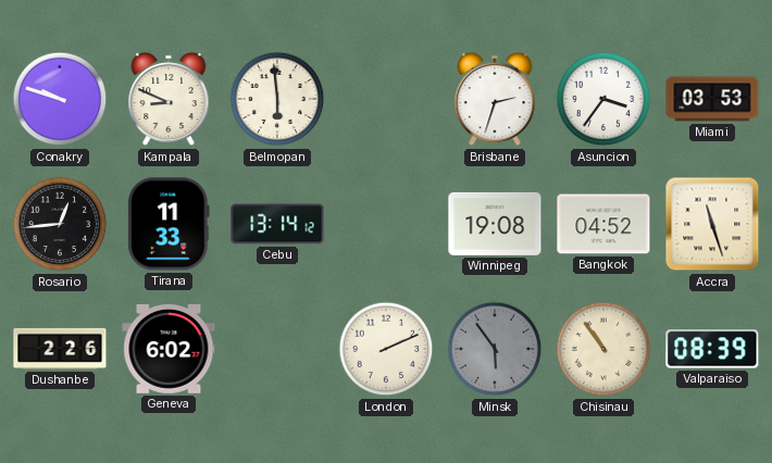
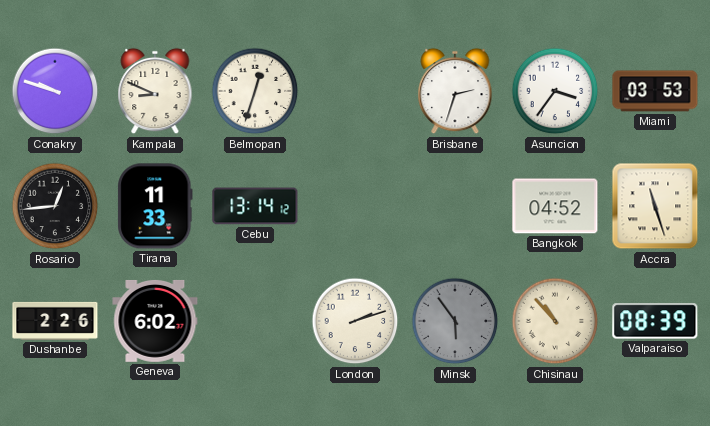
Belmopan: 5:59 -> 12:33 (255, 91)
Winnipeg: 19:08 -> none (495, 224)
London: 2:11 -> 2:12 (355, 321)
Chisinau: 10:54 -> 10:53 (555, 321)
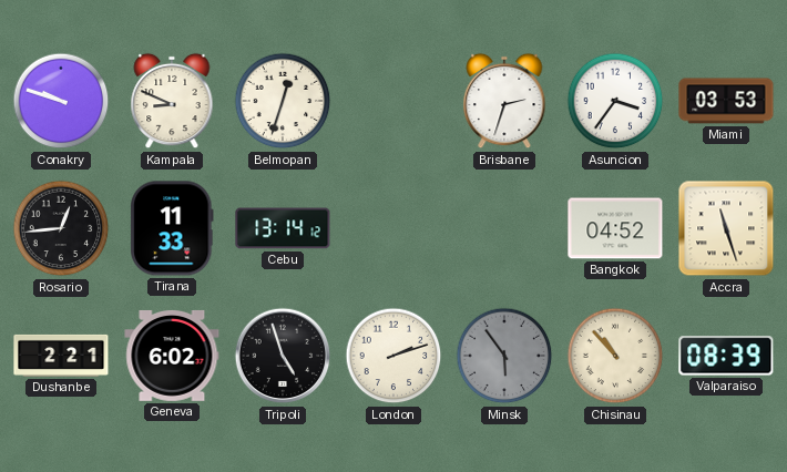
Dushanbe: 2:26 -> 2:21 (61, 356)
Tripoli: none -> 4:57 (283, 356)
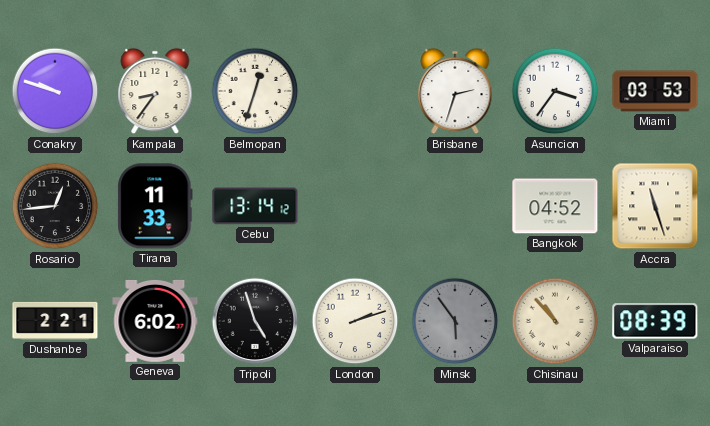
Kampala: 8:49 -> 8:36 (155, 91)
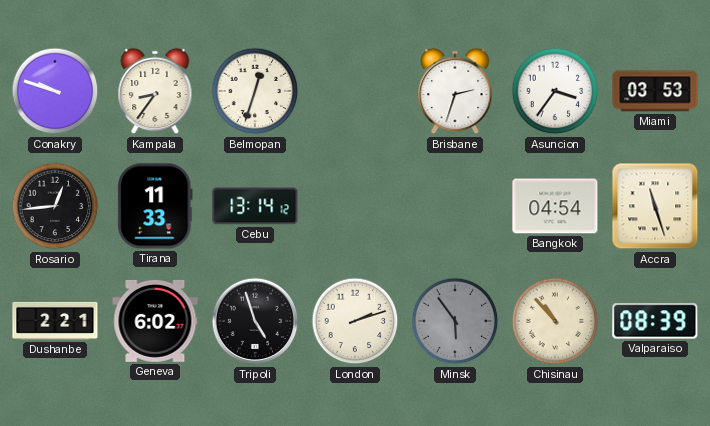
Bangkok: 04:52 -> 04:54 (555, 206)
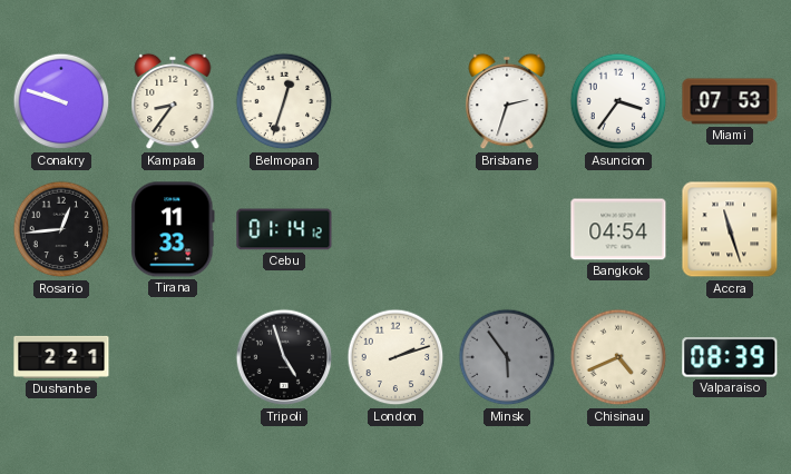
Miami: 03:53 -> 07:53 (730, 101)
Cebu: 13:14 -> 01:14 (284, 229)
Geneva: 6:02 -> none (155, 321)
Chisinau: 10:53 -> 4:41 (618, 357)
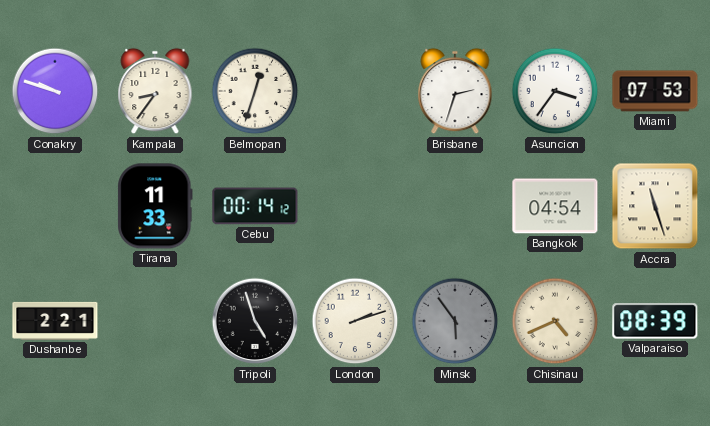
Rosario: 12:44 -> none (61, 229)
Cebu: 01:14 -> 00:14 (255, 206)
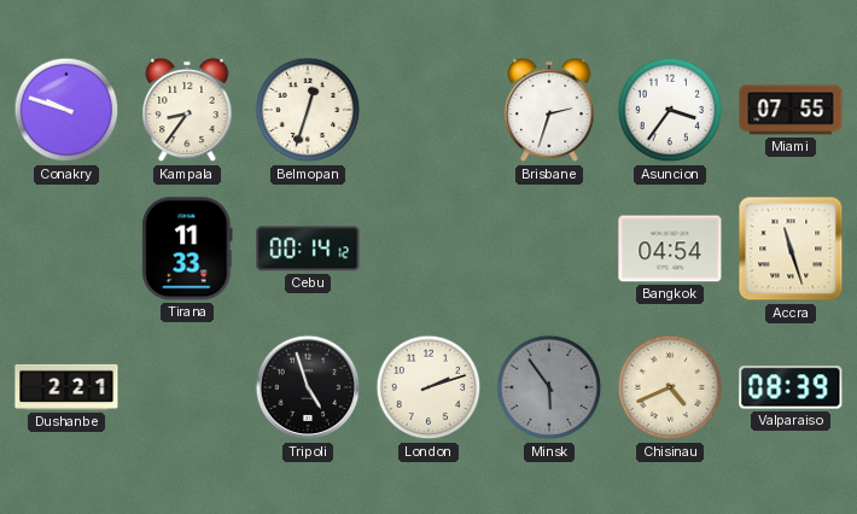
Miami: 07:53 -> 07:55 (791, 110)
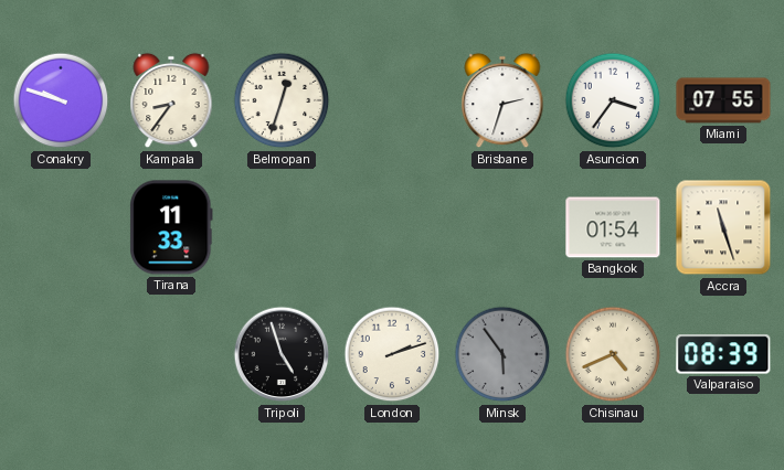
Cebu: 00:14 -> none (308, 249)
Bangkok: 04:54 -> 01:54 (613, 227)
Dushanbe: 2:21 -> none (66, 387)
